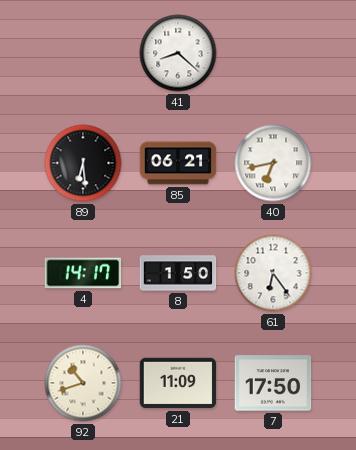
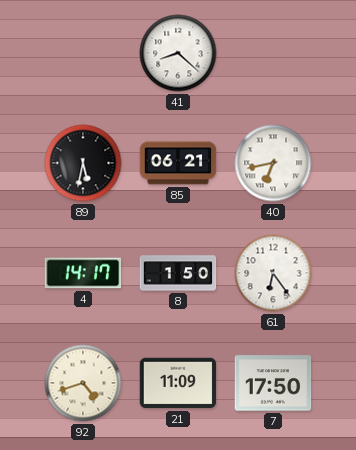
89: 6:29 -> 5:32 (83, 163)
92: 10:42 -> 4:42 (83, 383)
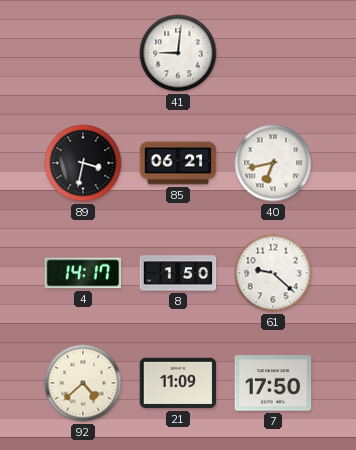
41: 8:22 -> 9:01 (178, 53)
89: 5:32 -> 3:32 (83, 163)
61: 6:24 -> 9:22 (273, 273)
92: 4:42 -> 4:38 (83, 383)
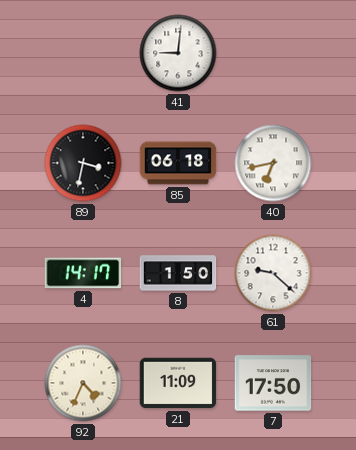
85: 06:21 -> 06:18 (178, 163)
92: 4:38 -> 4:34 (83, 383)
